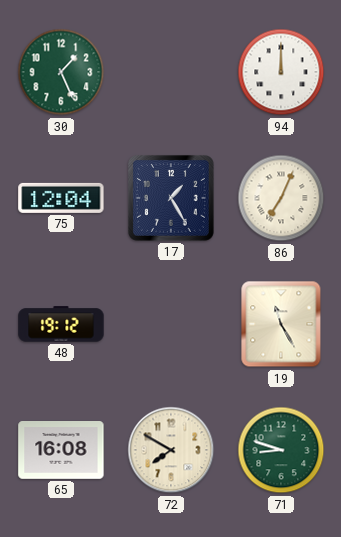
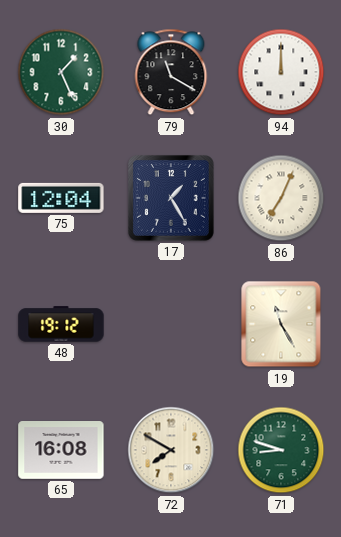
79: none -> 11:20 (171, 72)
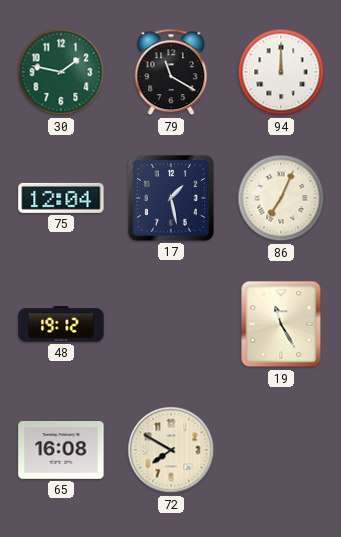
30: 1:26 -> 1:47 (61, 72)
17: 1:25 -> 1:28 (171, 198)
71: 8:48 -> none (281, 450)
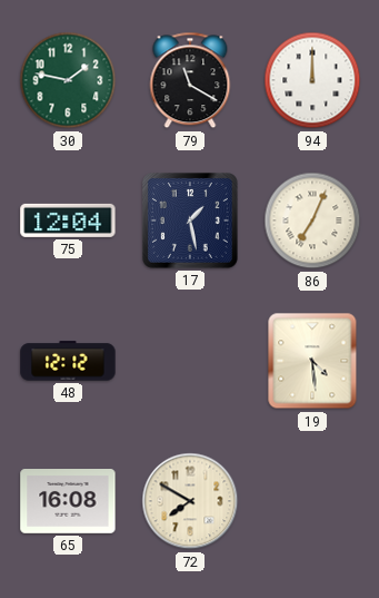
48: 19:12 -> 12:12 (68, 361)
19: 11:25 -> 4:29 (312, 361)
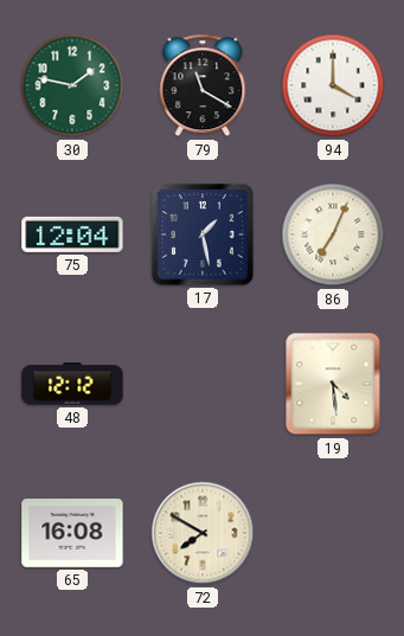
94: 12:00 -> 4:00 (333, 85)
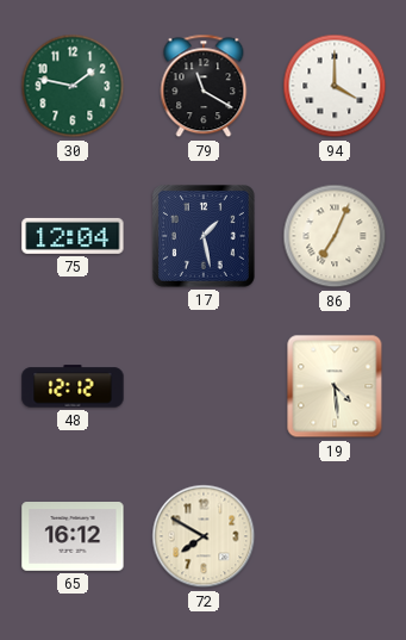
65: 16:08 -> 16:12 (73, 538)
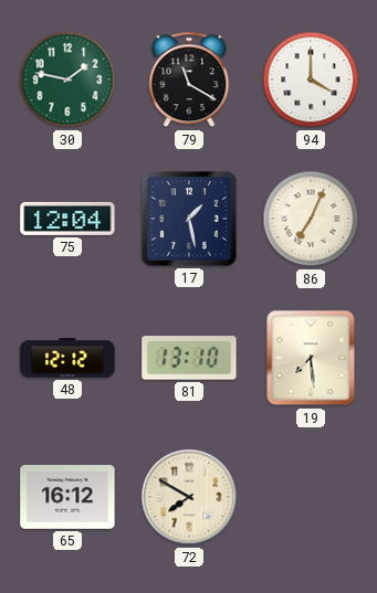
81: none -> 13:10 (189, 358)
19: 4:29 -> 7:29 (311, 358)
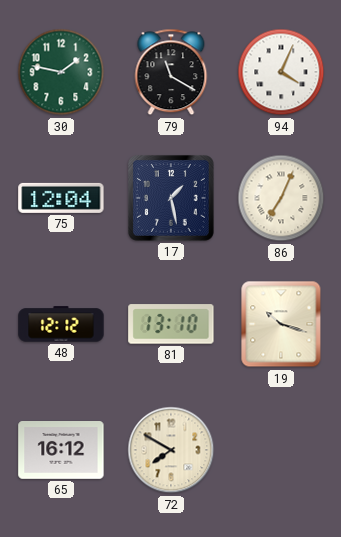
94: 4:00 -> 4:04 (281, 72)
19: 7:29 -> 10:18 (281, 324)
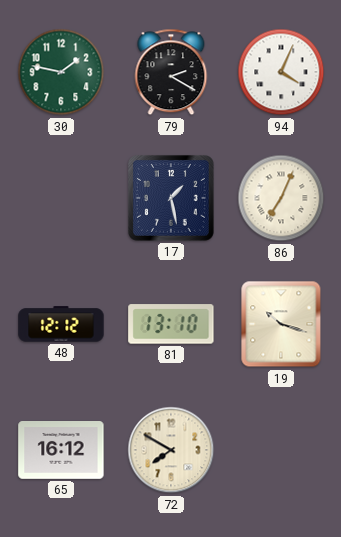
79: 11:20 -> 2:20 (171, 72)
75: 12:04 -> none (61, 198)
